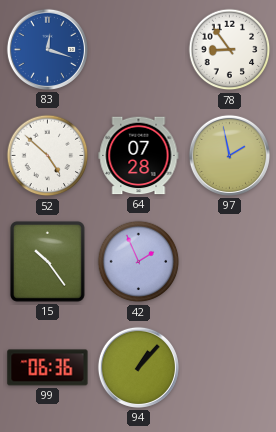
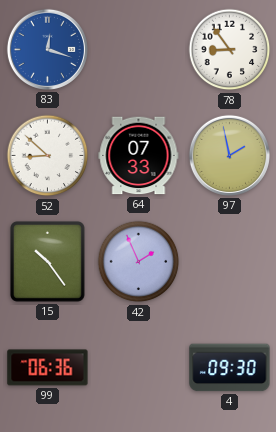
52: 4:52 -> 8:52 (48, 156)
64: 07:28 -> 07:33 (139, 156)
94: 1:07 -> none (138, 367)
4: none -> 09:30 (230, 368)
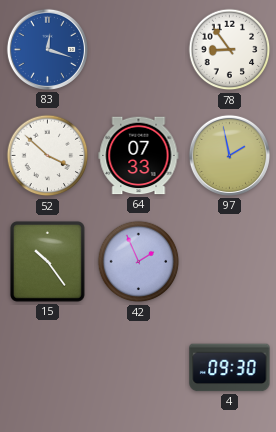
52: 8:52 -> 3:52 (48, 156)
99: 06:36 -> none (48, 368)
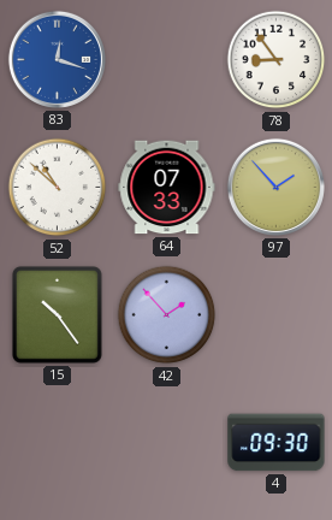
52: 3:52 -> 10:52 (58, 188)
97: 1:58 -> 1:53 (275, 187)
42: 1:56 -> 1:53 (167, 315)
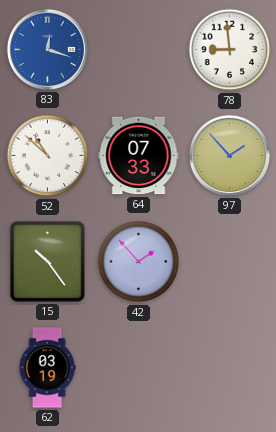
78: 8:54 -> 8:59 (230, 50)
62: none -> 03:19 (47, 368)
4: 09:30 -> none (277, 443)
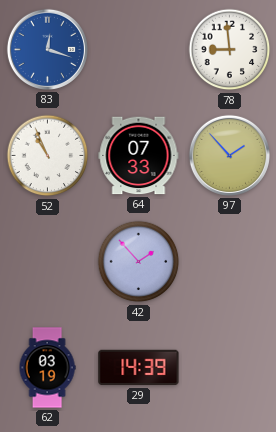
52: 10:52 -> 10:56 (48, 156)
15: 10:24 -> none (47, 261)
29: none -> 14:39 (139, 368)
